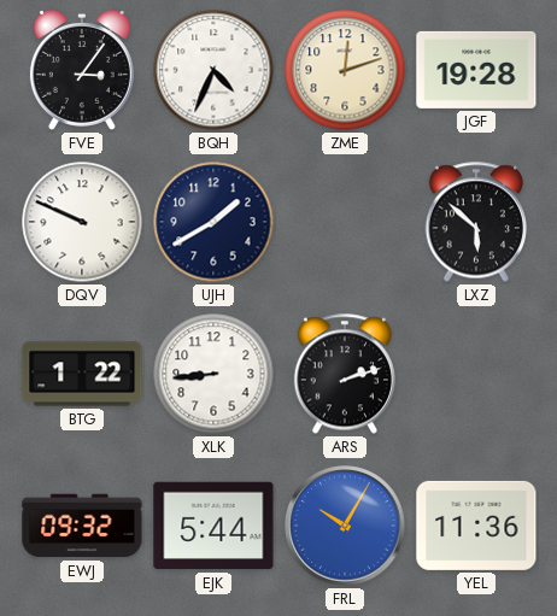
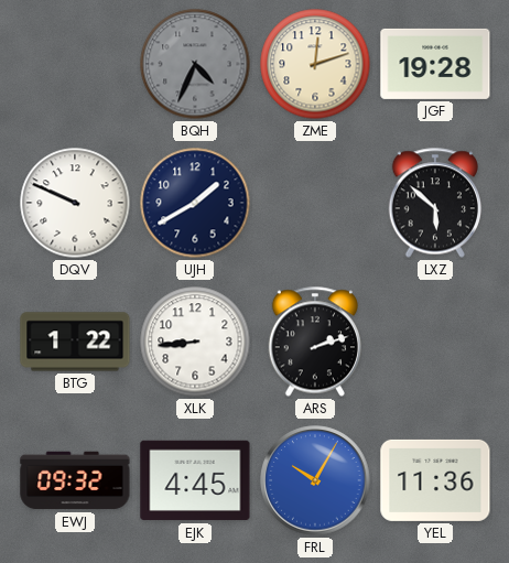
FVE: 3:06 -> none (82, 70)
BQH dial: white -> grey (195, 64)
EJK: 5:44 -> 4:45 (195, 480)
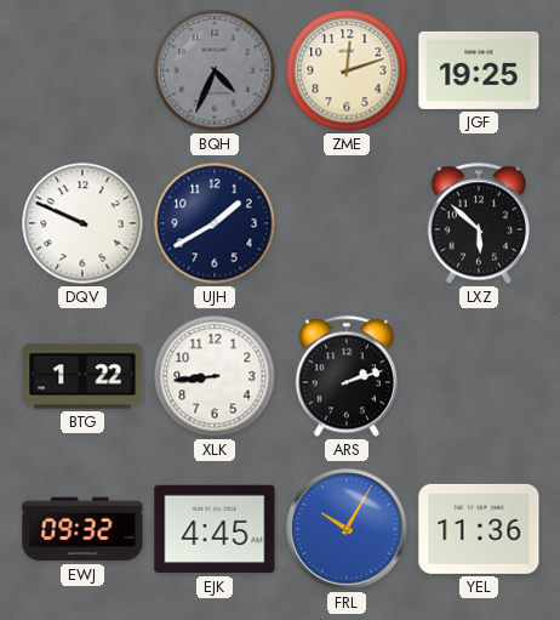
JGF: 19:28 -> 19:25 (479, 70)
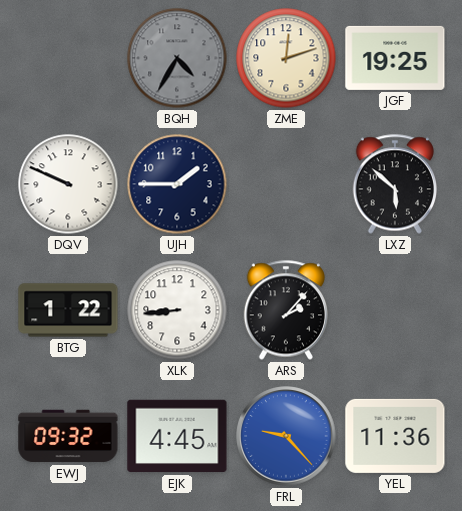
BQH: 4:34 -> 4:35 (177, 58)
UJH: 1:40 -> 1:45 (177, 184)
ARS: 2:12 -> 2:07 (285, 310)
FRL: 10:05 -> 9:23 (286, 436)
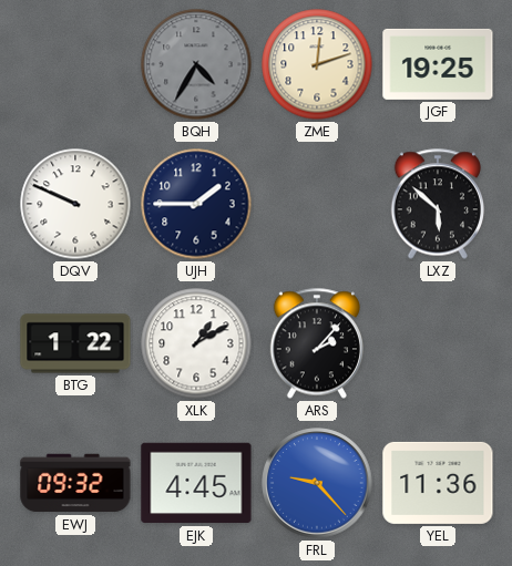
XLK: 8:44 -> 1:10 (196, 343)
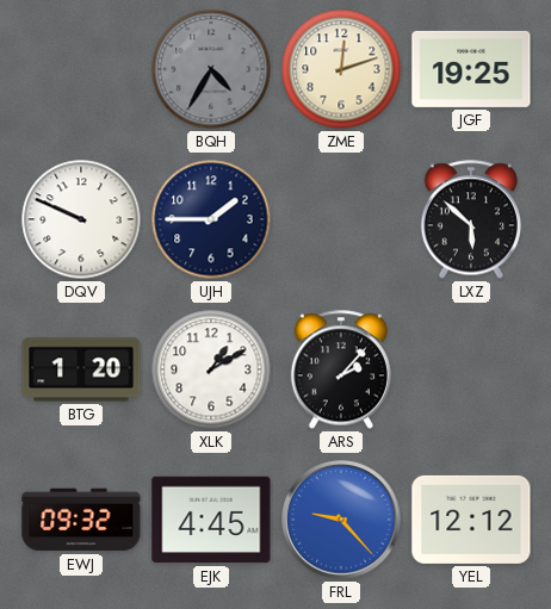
BTG: 1:22 -> 1:20 (81, 369)
YEL: 11:36 -> 12:12 (471, 520)
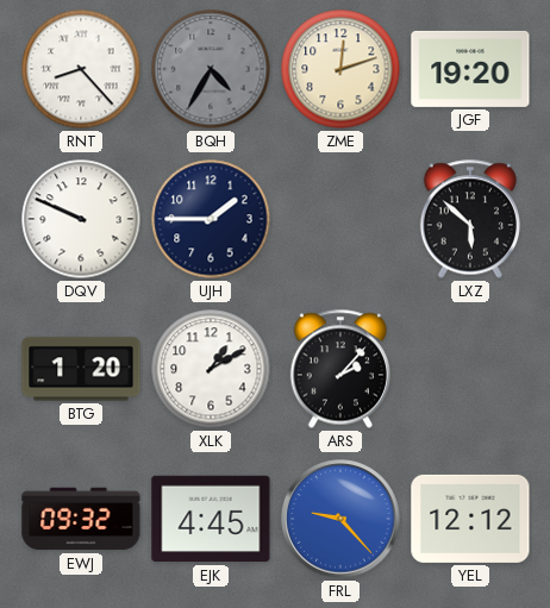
RNT: none -> 8:23 (81, 69)
JGF: 19:25 -> 19:20 (470, 69)
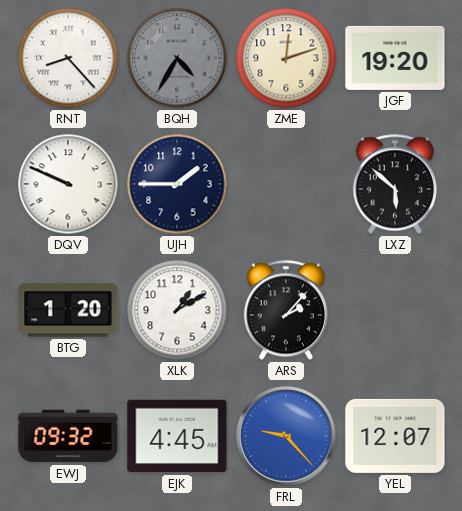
YEL: 12:12 -> 12:07 (395, 436)
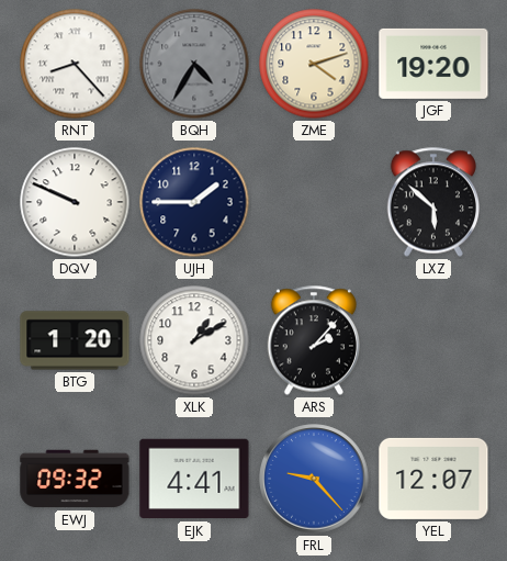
ZME: 12:12 -> 4:12 (314, 64)
EJK: 4:45 -> 4:41 (194, 479)
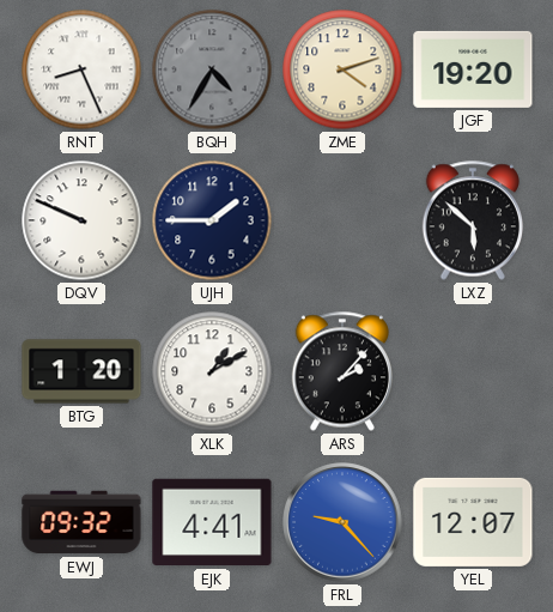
RNT: 8:23 -> 8:26 (81, 69)
